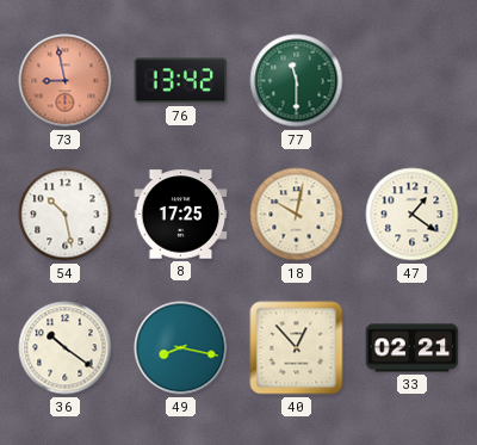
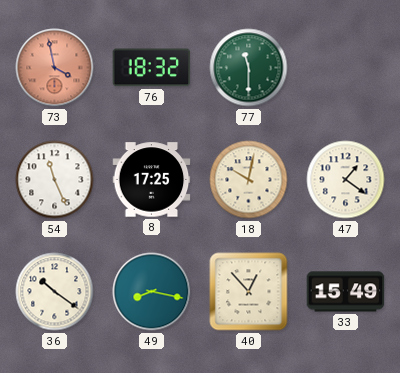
73: 8:58 -> 3:58 (55, 68)
76: 13:42 -> 18:32 (152, 68)
54: 10:28 -> 11:26 (55, 180)
33: 02:21 -> 15:49 (346, 292)
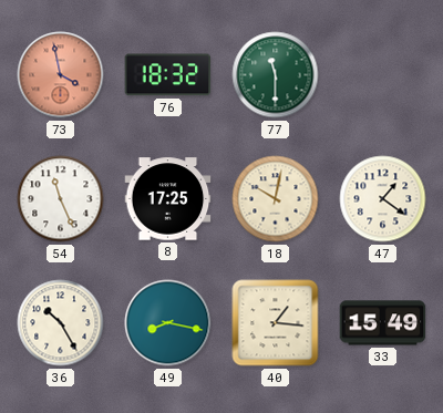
36: 10:21 -> 10:25 (61, 323)
40: 12:53 -> 1:16 (276, 323)
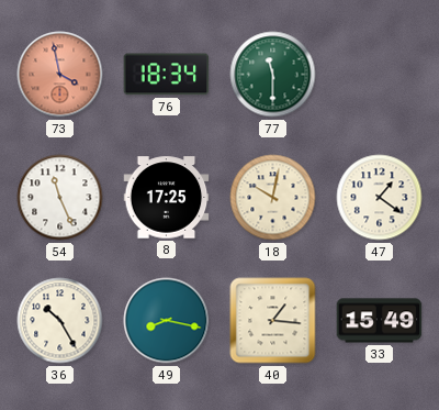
76: 18:32 -> 18:34 (167, 75)
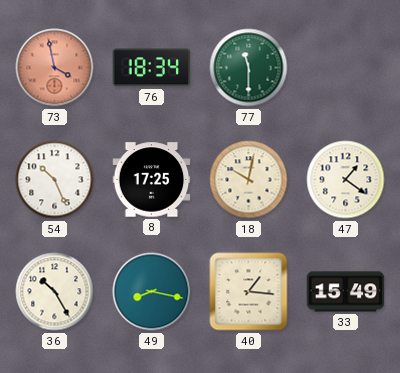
54: 11:26 -> 10:26 (55, 180)
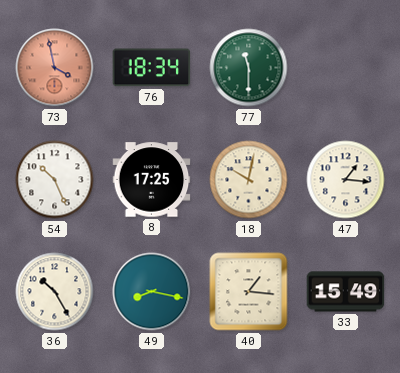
47: 1:21 -> 1:16 (346, 180)
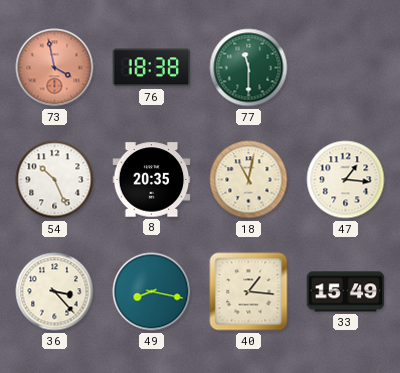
76: 18:34 -> 18:38 (152, 68)
8: 17:25 -> 20:35 (152, 180)
18: 10:02 -> 11:02 (249, 180)
36: 10:25 -> 3:23 (55, 292)
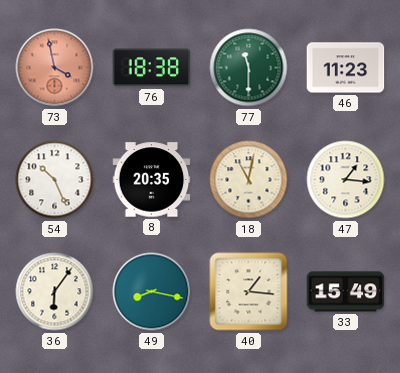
46: none -> 11:23 (346, 68)
36: 3:23 -> 6:06 (55, 292)
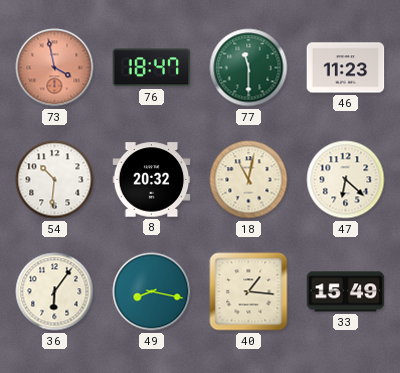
76: 18:38 -> 18:47 (152, 68)
54: 10:26 -> 10:31 (55, 180)
8: 20:35 -> 20:32 (152, 180)
47: 1:16 -> 6:22 (346, 180)
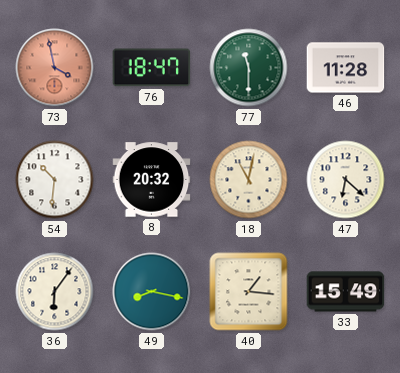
46: 11:23 -> 11:28 (346, 68)
